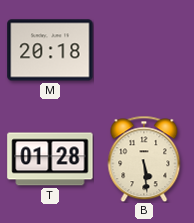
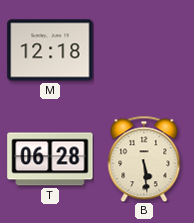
M: 20:18 -> 12:18 (50, 50)
T: 01:28 -> 06:28 (50, 159)
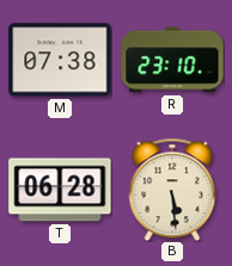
M: 12:18 -> 07:38 (60, 60)
R: none -> 23:10 (172, 60)
